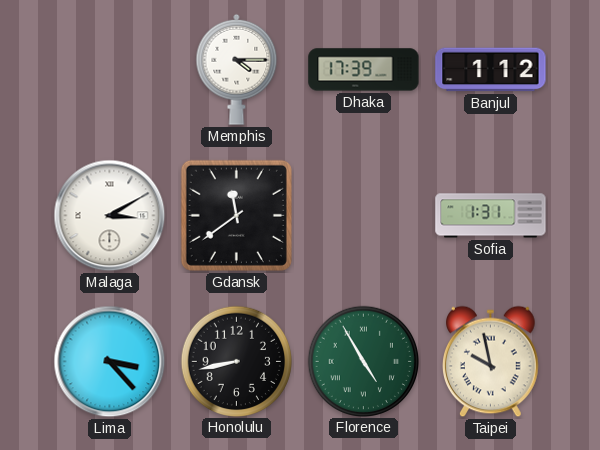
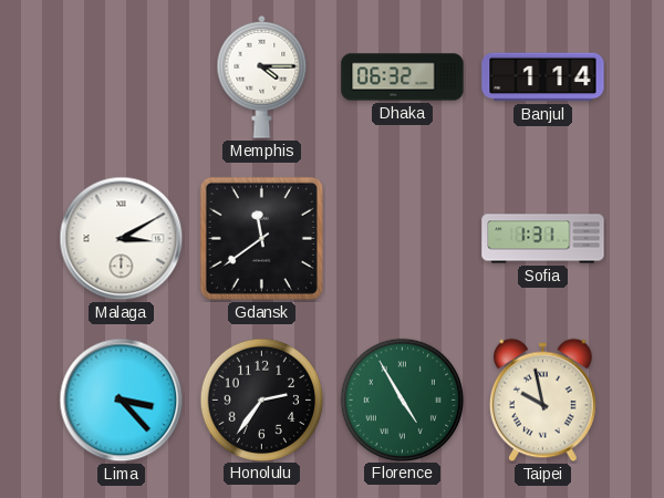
Dhaka: 17:39 -> 06:32 (403, 77)
Banjul: 1:12 -> 1:14 (543, 77)
Honolulu: 8:43 -> 2:36 (261, 400)
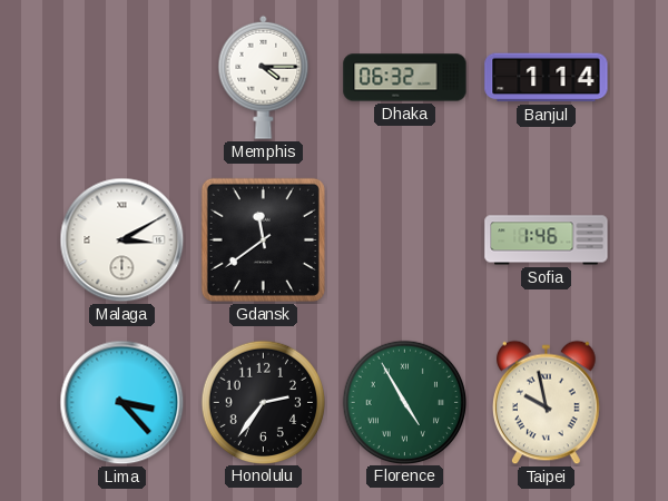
Sofia: 1:31 -> 1:46 (547, 240)
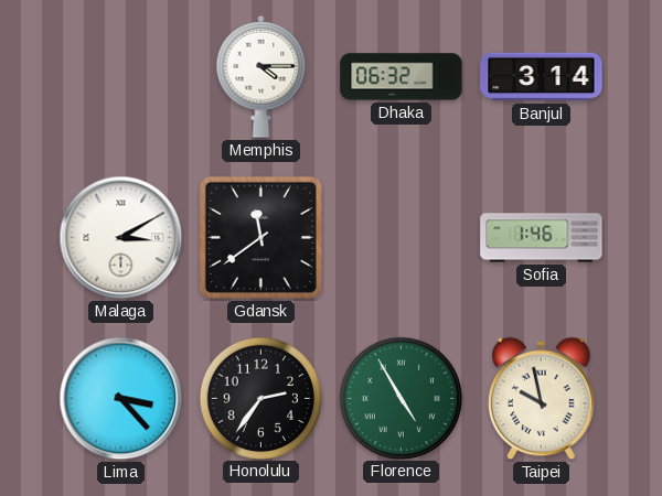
Banjul: 1:14 -> 3:14 (542, 77)
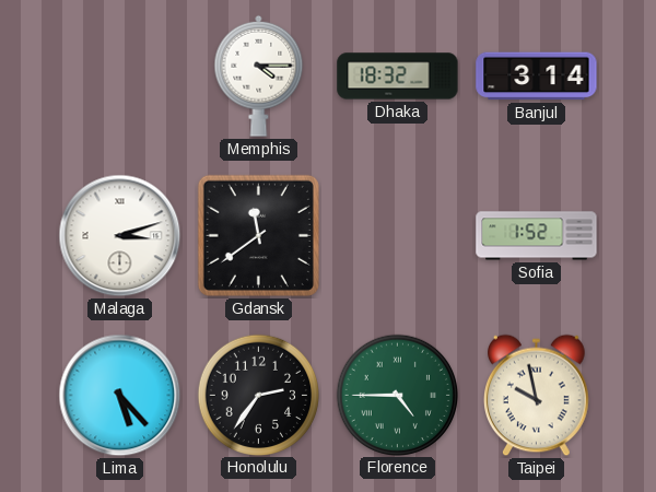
Dhaka: 06:32 -> 18:32 (398, 77)
Malaga: 3:10 -> 3:12 (120, 236)
Sofia: 1:46 -> 1:52 (537, 236)
Lima: 3:23 -> 5:23 (120, 396)
Florence: 4:55 -> 4:45 (397, 395)
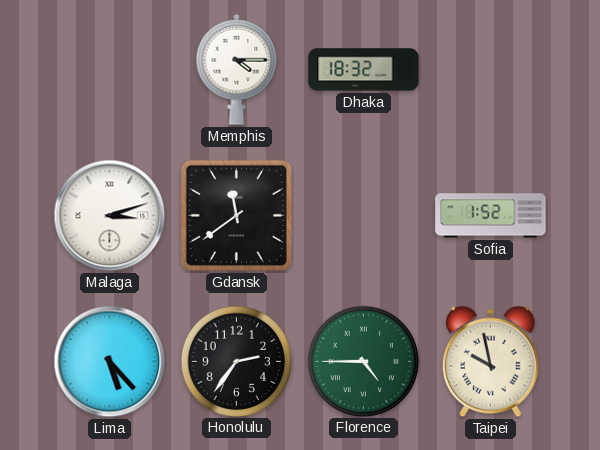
Banjul: 3:14 -> none (537, 77)
